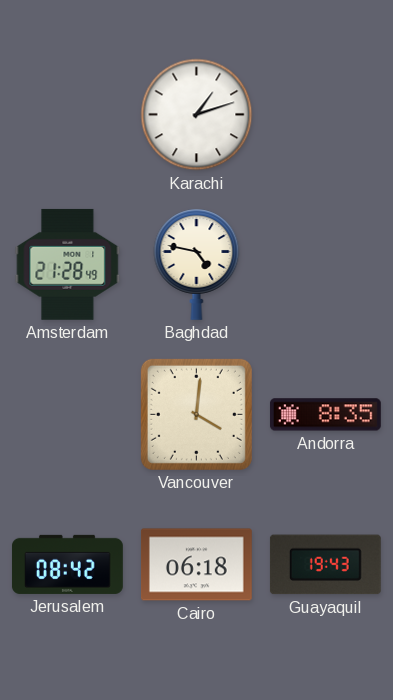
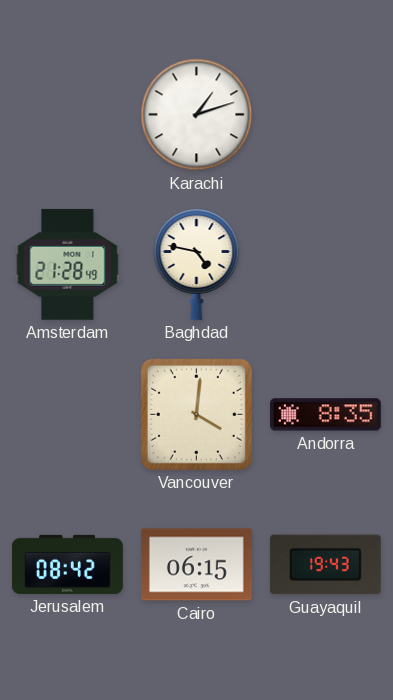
Cairo: 06:18 -> 06:15 (196, 565)
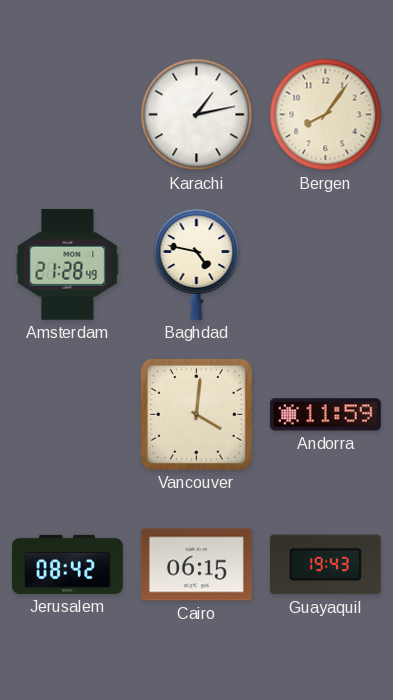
Karachi: 1:12 -> 1:13 (197, 115)
Bergen: none -> 8:06 (326, 115)
Andorra: 8:35 -> 11:59 (325, 415)
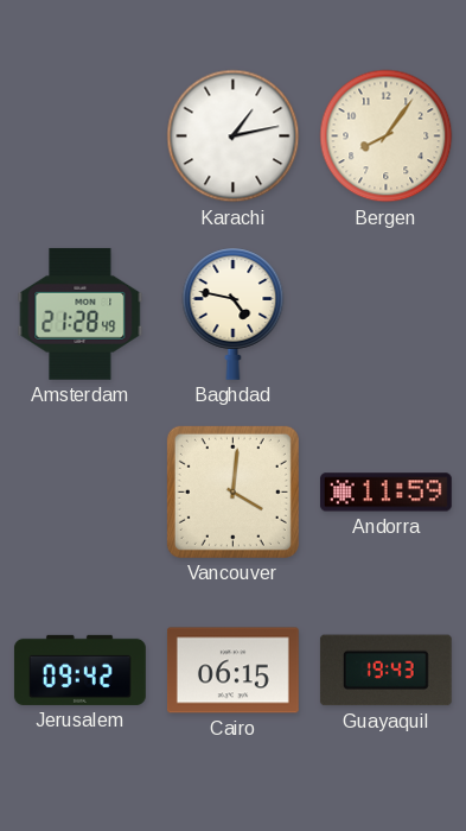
Jerusalem: 08:42 -> 09:42 (79, 670)
